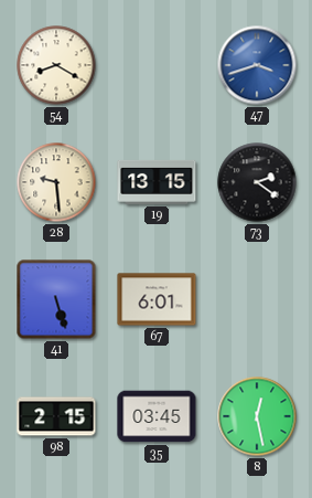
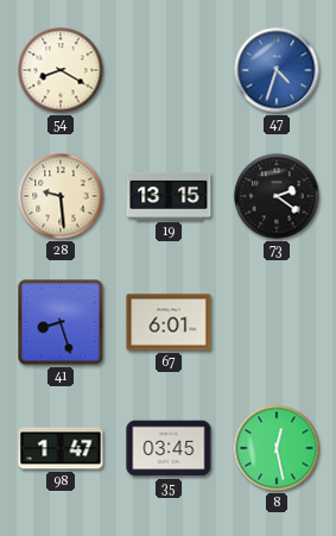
47: 3:42 -> 4:33 (277, 70)
41: 5:27 -> 8:27 (61, 322)
98: 2:15 -> 1:47 (61, 448)
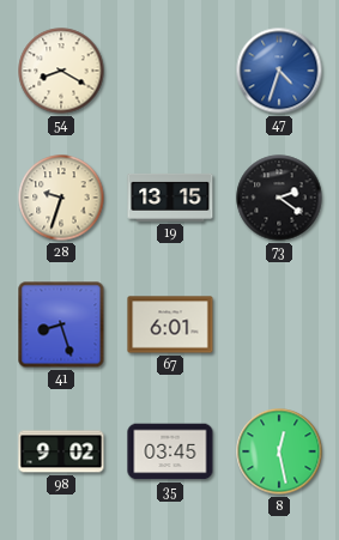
28: 9:29 -> 9:33 (61, 198)
98: 1:47 -> 9:02 (61, 451)
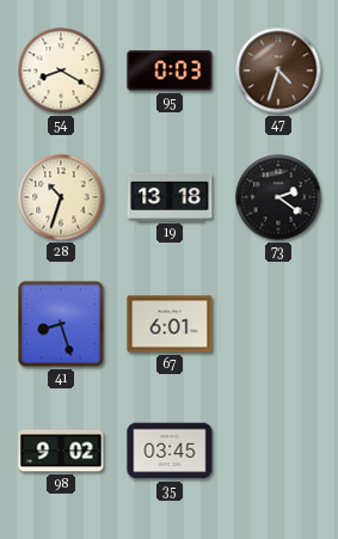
95: none -> 0:03 (170, 71)
47 dial: blue -> brown (278, 71)
28: 9:33 -> 10:33 (61, 197)
19: 13:15 -> 13:18 (170, 197)
8: 12:28 -> none (279, 451)
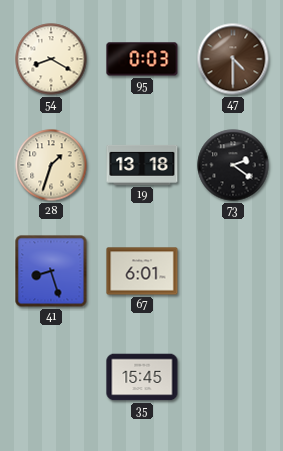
47: 4:33 -> 4:30 (233, 59)
28: 10:33 -> 1:33 (51, 165)
98: 9:02 -> none (61, 451)
35: 03:45 -> 15:45 (142, 377)
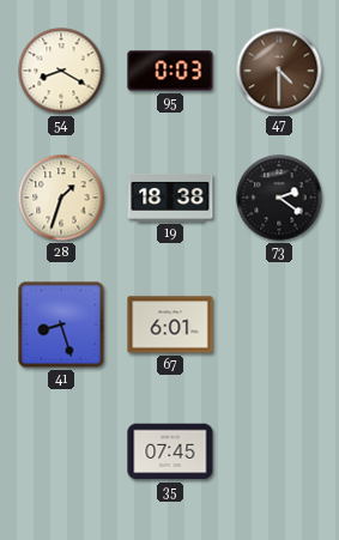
19: 13:18 -> 18:38 (170, 198)
35: 15:45 -> 07:45 (170, 451)
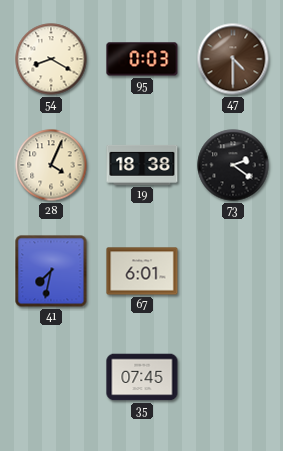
28: 1:33 -> 4:04 (51, 165)
41: 8:27 -> 7:32 (51, 271)
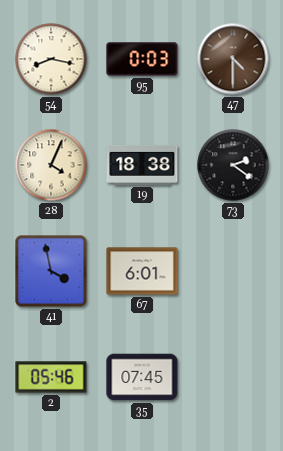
54: 8:20 -> 8:17 (51, 59)
41: 7:32 -> 3:58 (51, 271)
2: none -> 05:46 (51, 377)
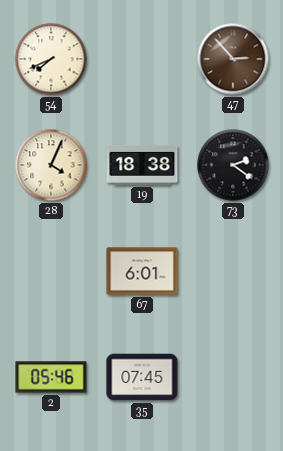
54: 8:17 -> 7:41 (51, 59)
95: 0:03 -> none (142, 59)
47: 4:30 -> 2:53 (233, 59)
41: 3:58 -> none (51, 271)
